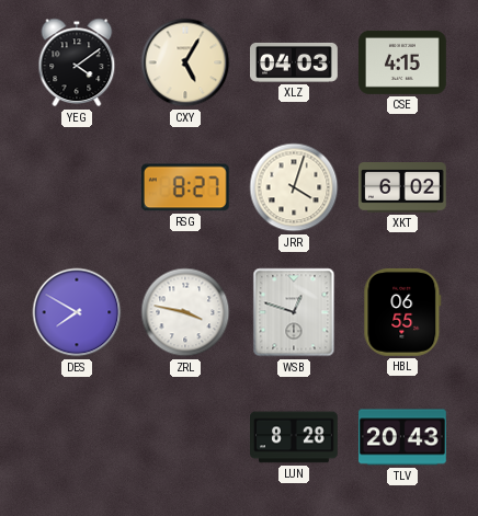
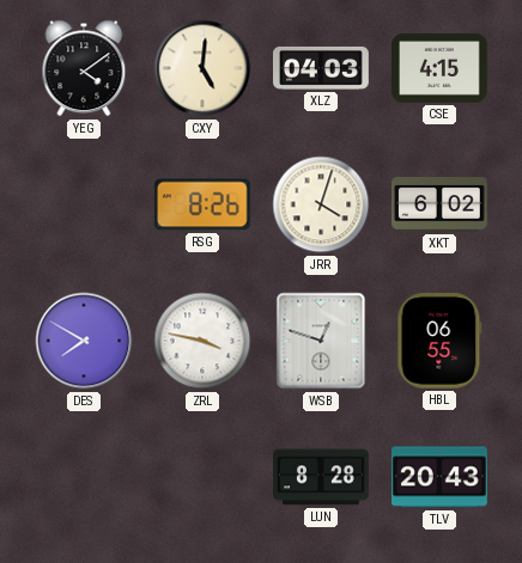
CXY: 5:05 -> 5:01 (202, 68)
RSG: 8:27 -> 8:26 (202, 204)
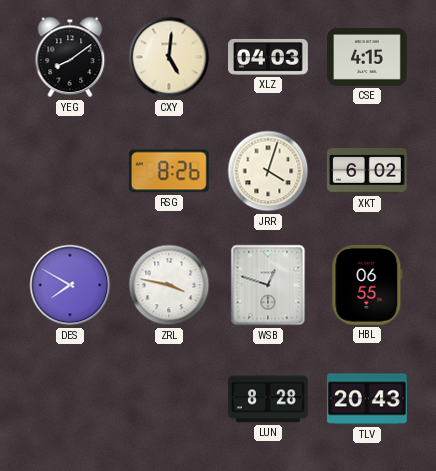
YEG: 4:09 -> 8:09 (70, 57)
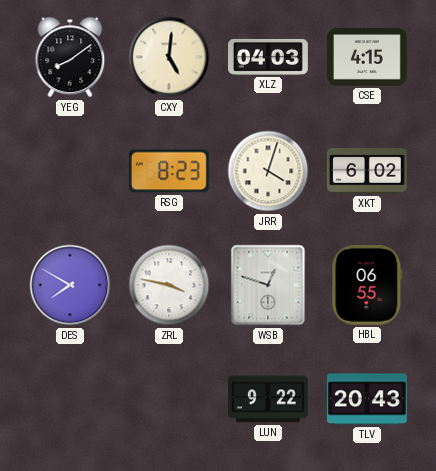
RSG: 8:26 -> 8:23 (169, 171)
LUN: 8:28 -> 9:22 (269, 399)
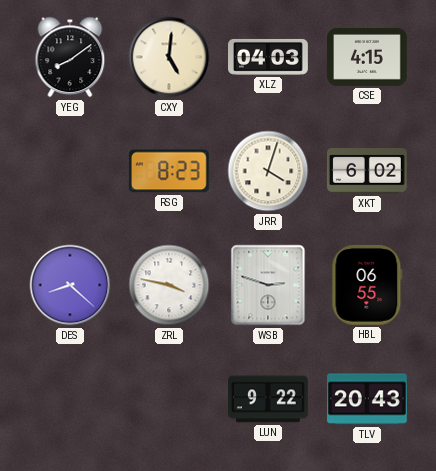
DES: 7:50 -> 8:22 (70, 285)
WSB: 12:48 -> 2:48 (268, 285)
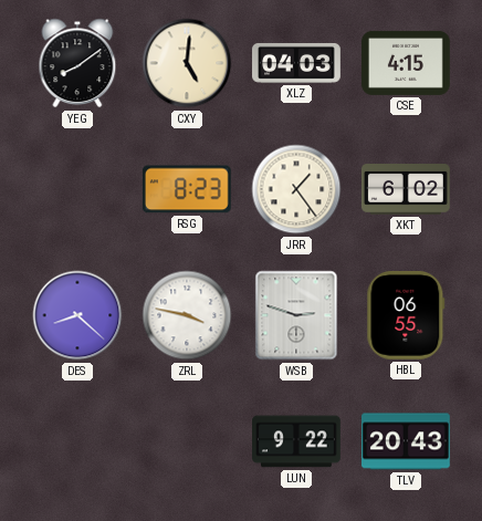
JRR: 4:03 -> 1:24 (296, 189)
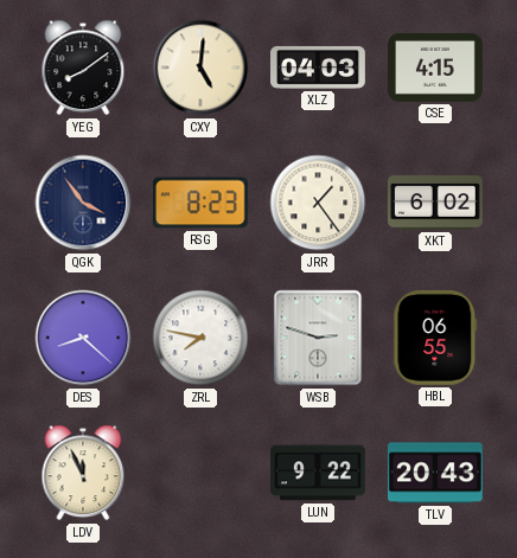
QGK: none -> 3:54 (83, 203)
ZRL: 3:47 -> 7:47 (200, 338)
LDV: none -> 11:56 (83, 473)
